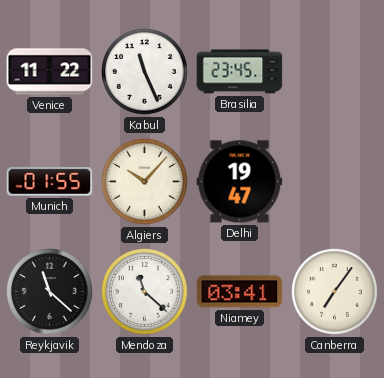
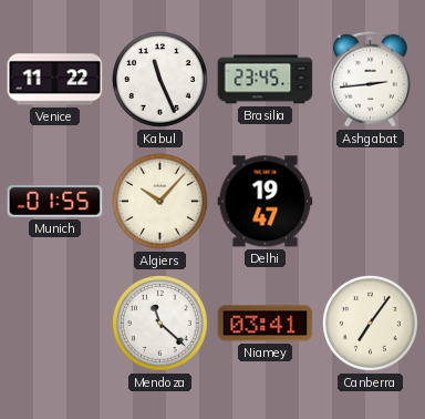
Ashgabat: none -> 2:44 (370, 79)
Reykjavik: 11:22 -> none (50, 292)
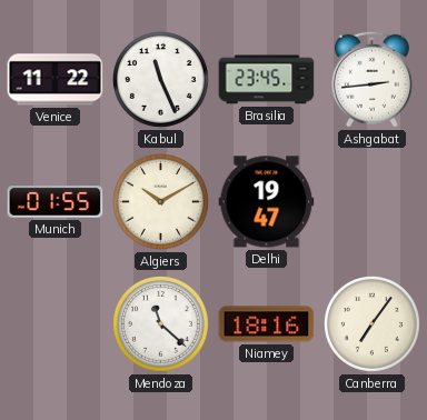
Algiers: 10:07 -> 10:10 (161, 202)
Niamey: 03:41 -> 18:16 (267, 324)
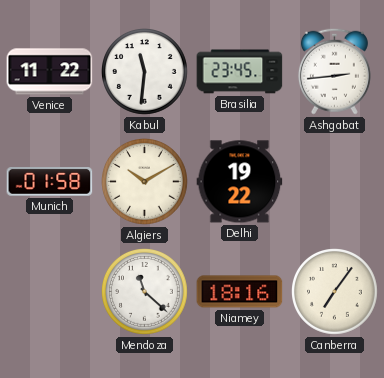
Kabul: 11:26 -> 11:31 (145, 72)
Munich: 01:55 -> 01:58 (50, 182)
Delhi: 19:47 -> 19:22 (240, 182)
